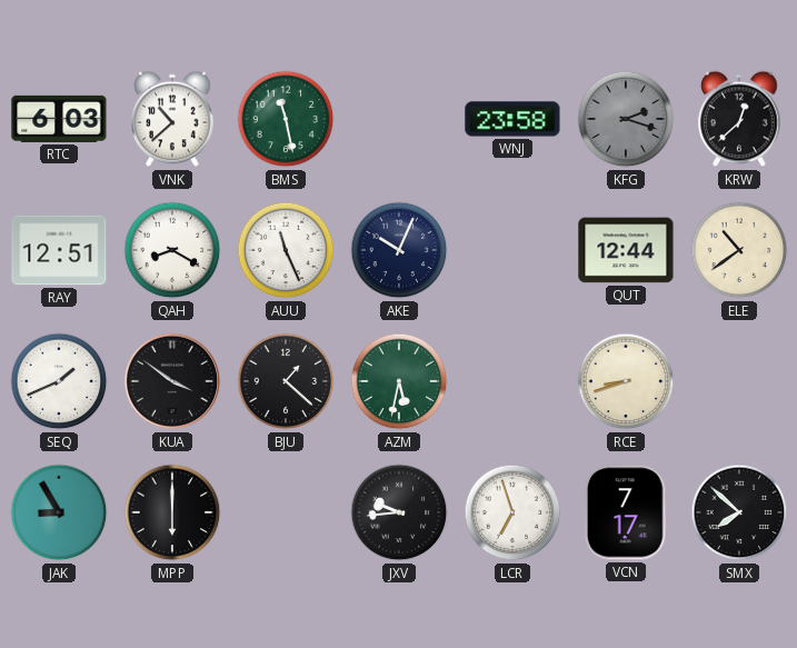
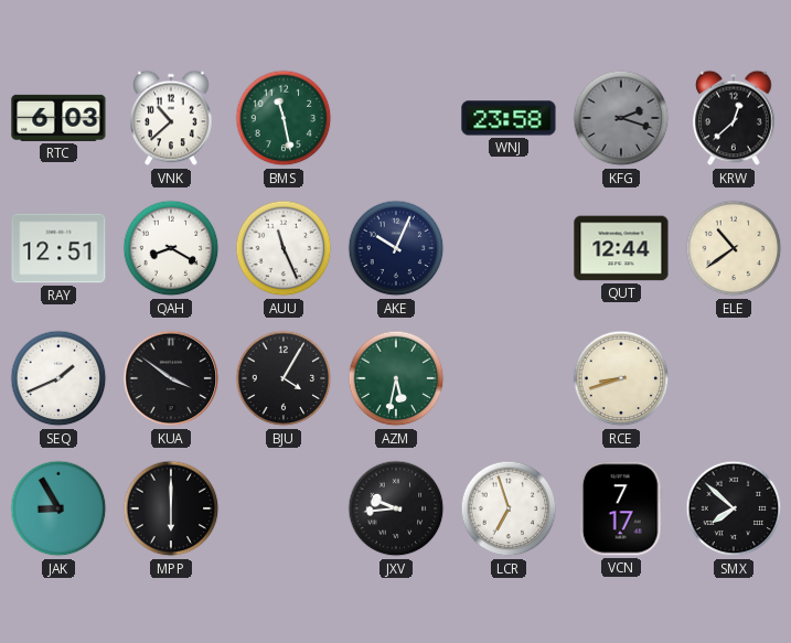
BJU: 1:22 -> 4:05 (284, 378)
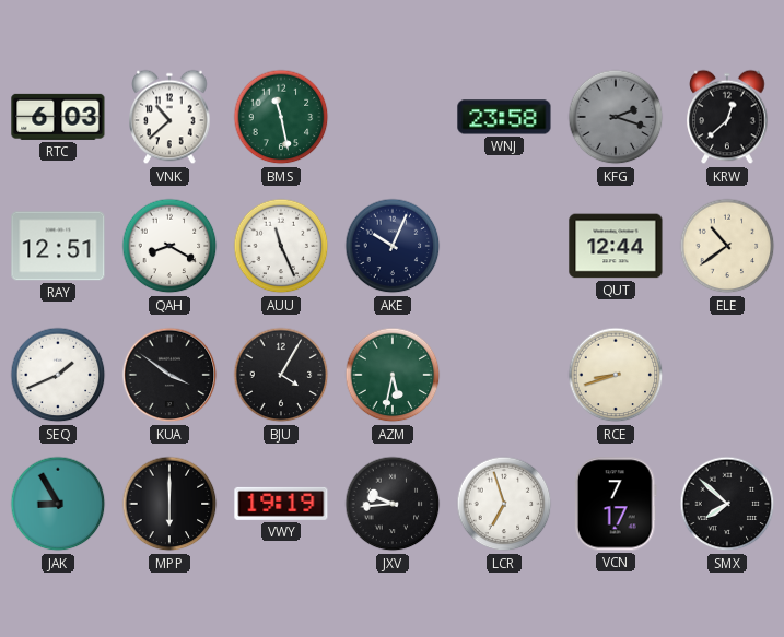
VWY: none -> 19:19 (281, 504)
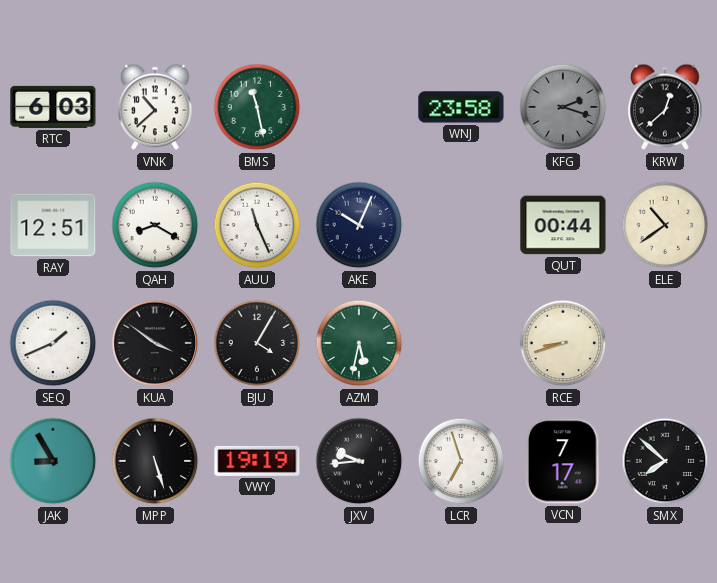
QUT: 12:44 -> 00:44 (563, 225)
MPP: 6:00 -> 5:27 (155, 461)
